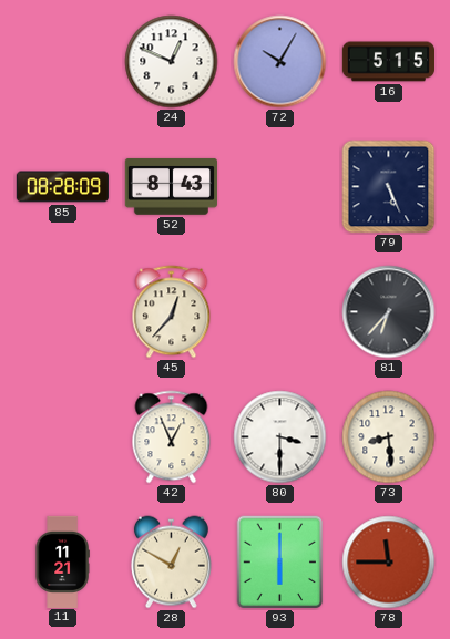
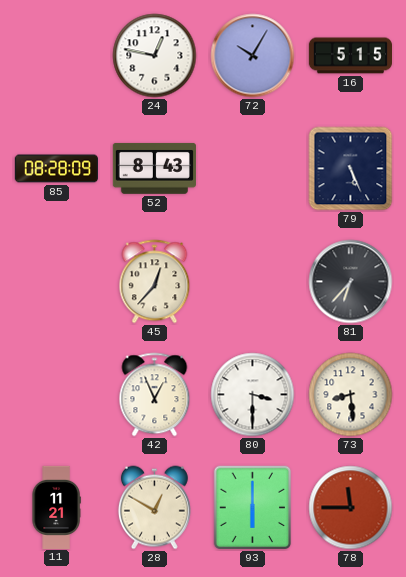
24: 12:49 -> 12:47 (155, 56)
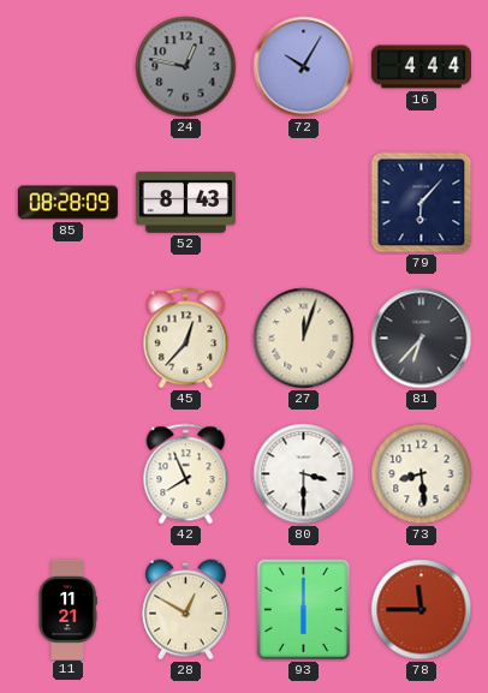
24 dial: white -> grey (186, 67)
16: 5:15 -> 4:44 (421, 67)
79: 5:26 -> 6:07 (422, 203)
27: none -> 12:03 (304, 339)
42: 12:56 -> 7:56 (186, 474)
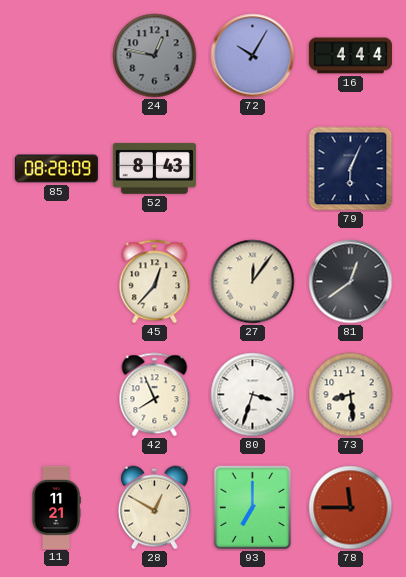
79: 6:07 -> 6:04 (351, 169)
27: 12:03 -> 12:06 (253, 282)
81: 6:37 -> 12:39 (351, 282)
80: 3:30 -> 3:33 (253, 395)
93: 6:00 -> 7:00 (253, 508)
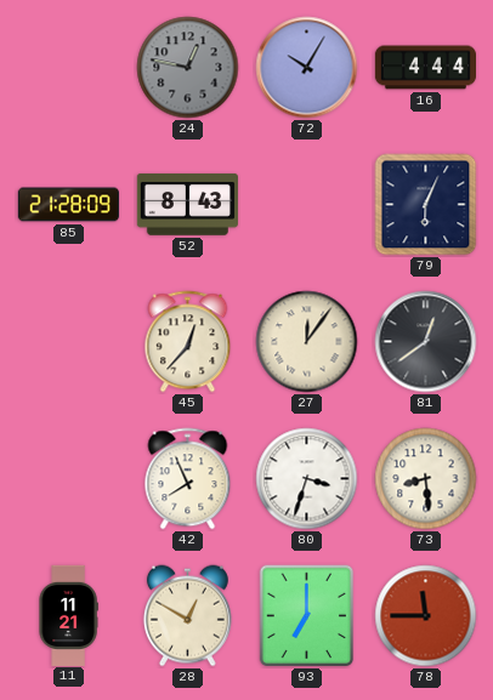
85: 08:28 -> 21:28 (68, 205)
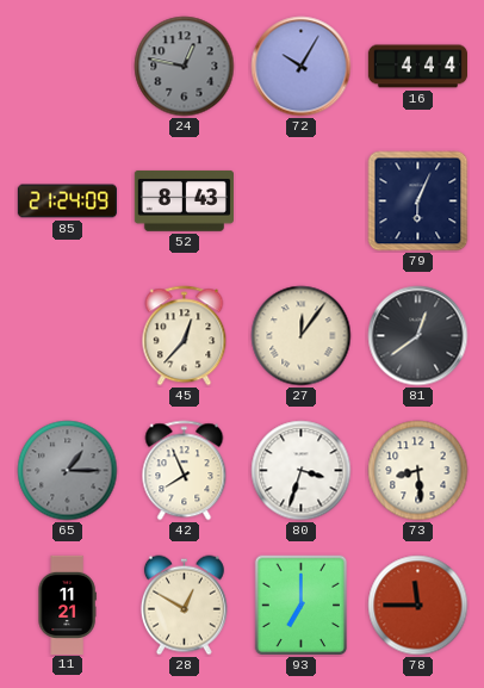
85: 21:28 -> 21:24 (67, 202)
65: none -> 1:15 (68, 471)
